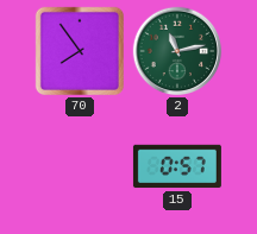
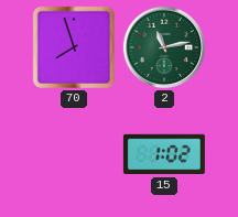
70: 7:54 -> 7:57 (74, 47)
15: 0:57 -> 1:02 (164, 154)
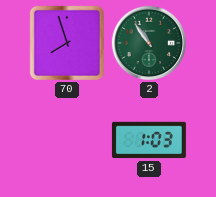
2: 11:13 -> 10:54 (149, 43)
15: 1:02 -> 1:03 (149, 140)
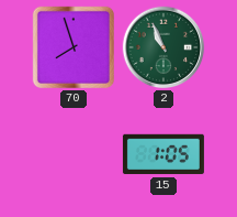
2: 10:54 -> 10:56 (163, 47)
15: 1:03 -> 1:05 (163, 154)
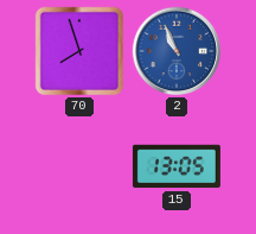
2 dial: green -> blue (177, 51)
15: 1:05 -> 13:05 (177, 166)
